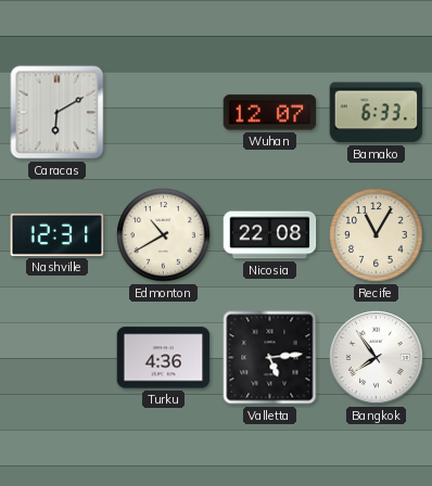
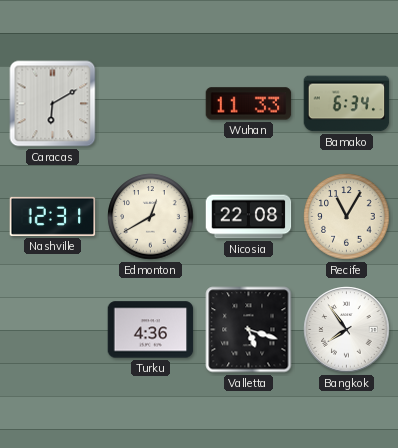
Wuhan: 12:07 -> 11:33 (249, 104)
Bamako: 6:33 -> 6:34 (347, 104)
Edmonton: 10:40 -> 12:40 (151, 217)
Valletta: 5:14 -> 5:18 (249, 330)
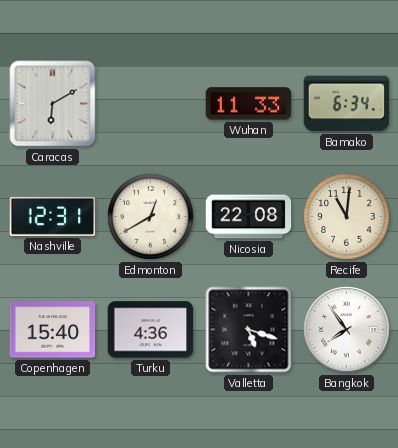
Recife: 11:05 -> 11:01 (347, 217)
Copenhagen: none -> 15:40 (53, 330)
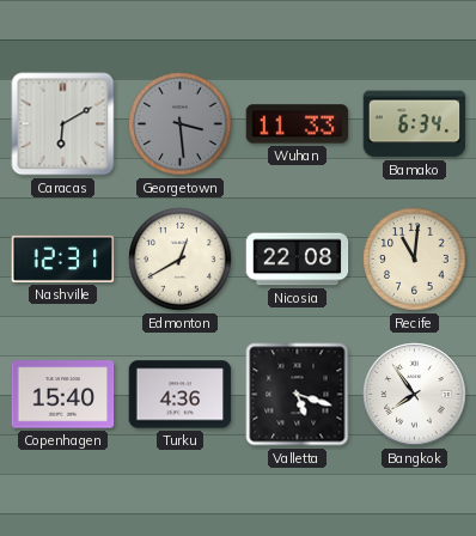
Georgetown: none -> 3:29 (181, 124)
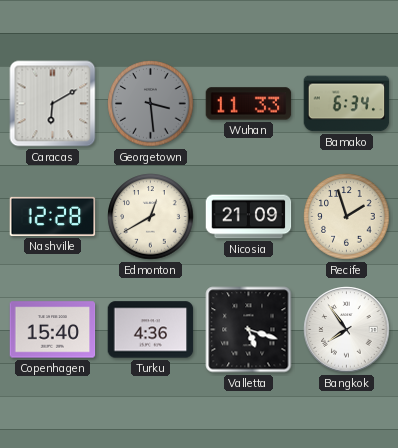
Nashville: 12:31 -> 12:28 (53, 216)
Nicosia: 22:08 -> 21:09 (249, 217)
Recife: 11:01 -> 1:57 (347, 217)
